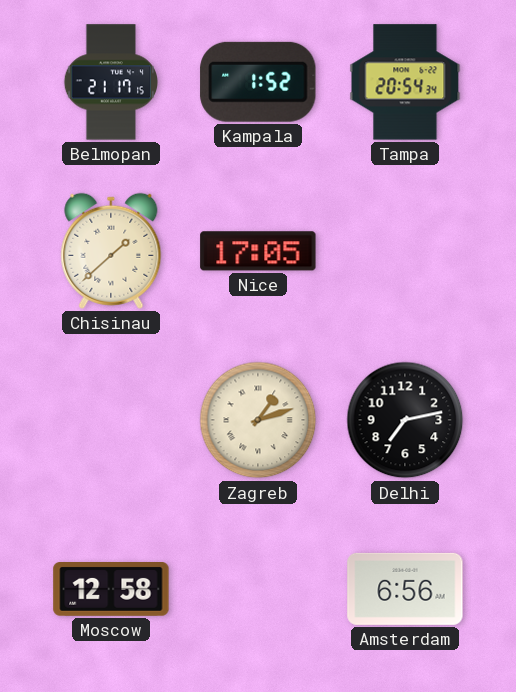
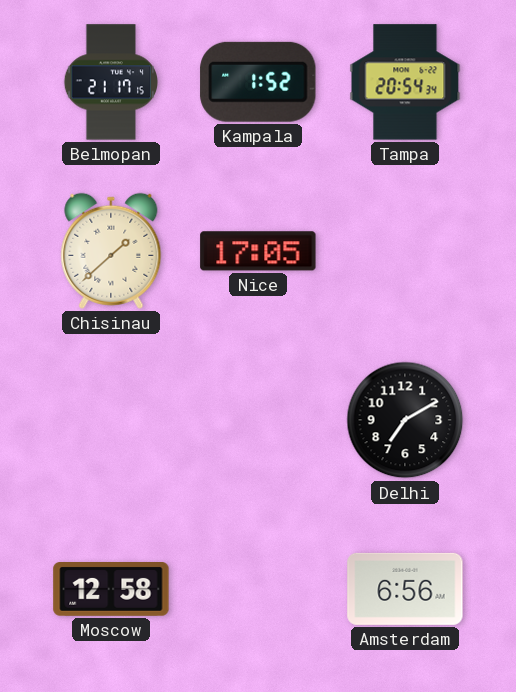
Zagreb: 1:12 -> none (258, 420)
Delhi: 7:13 -> 7:10 (405, 420)
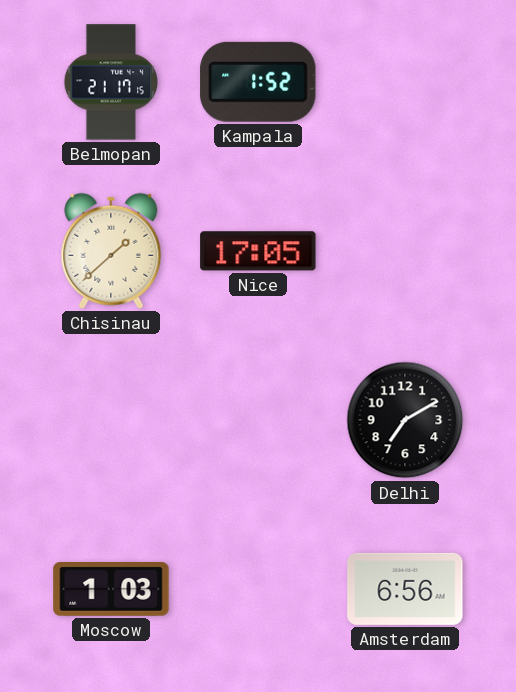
Tampa: 20:54 -> none (405, 82)
Moscow: 12:58 -> 1:03 (111, 590)
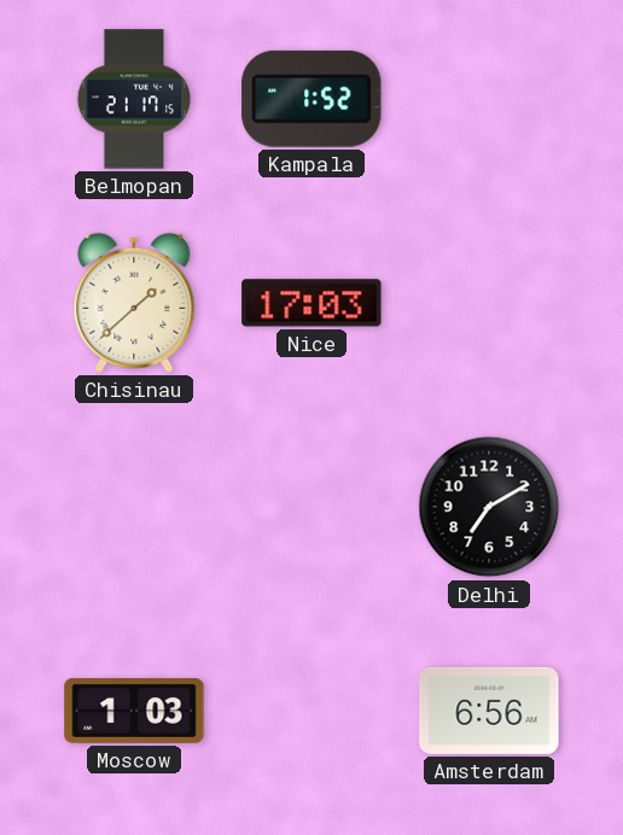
Nice: 17:05 -> 17:03 (311, 303)
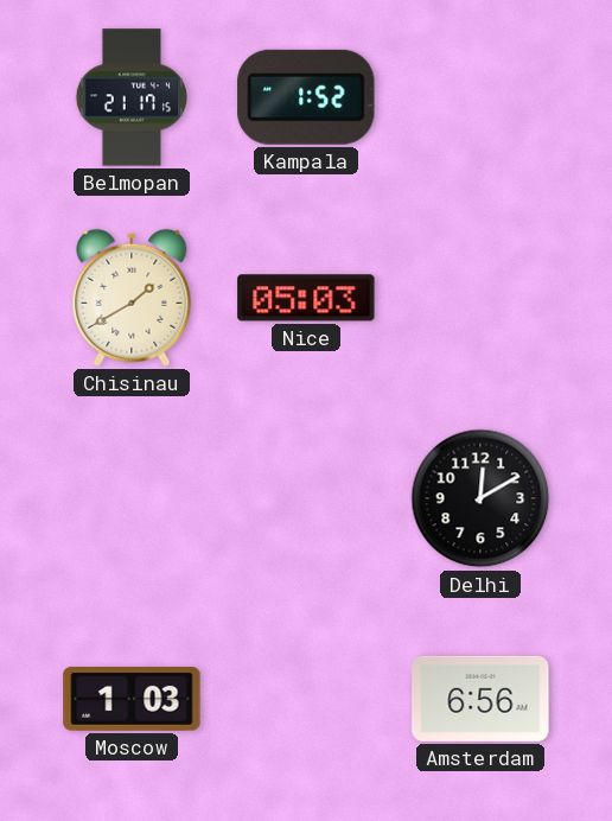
Chisinau: 1:38 -> 1:40 (132, 298)
Nice: 17:03 -> 05:03 (306, 298)
Delhi: 7:10 -> 12:10 (480, 498)
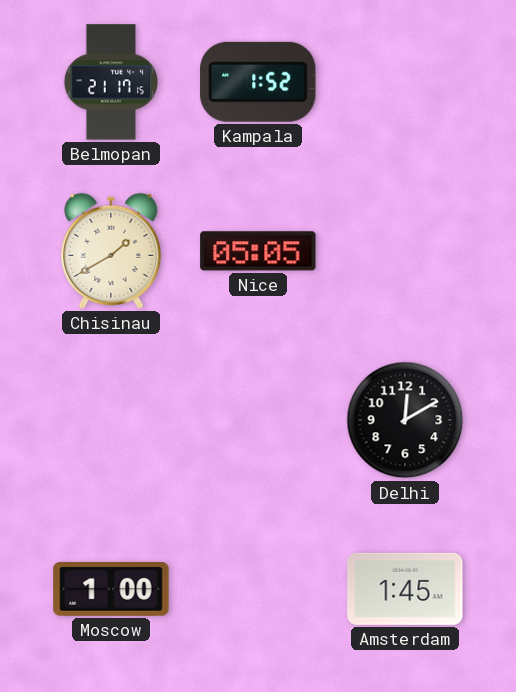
Nice: 05:03 -> 05:05 (258, 251)
Moscow: 1:03 -> 1:00 (111, 590)
Amsterdam: 6:56 -> 1:45 (405, 589)
